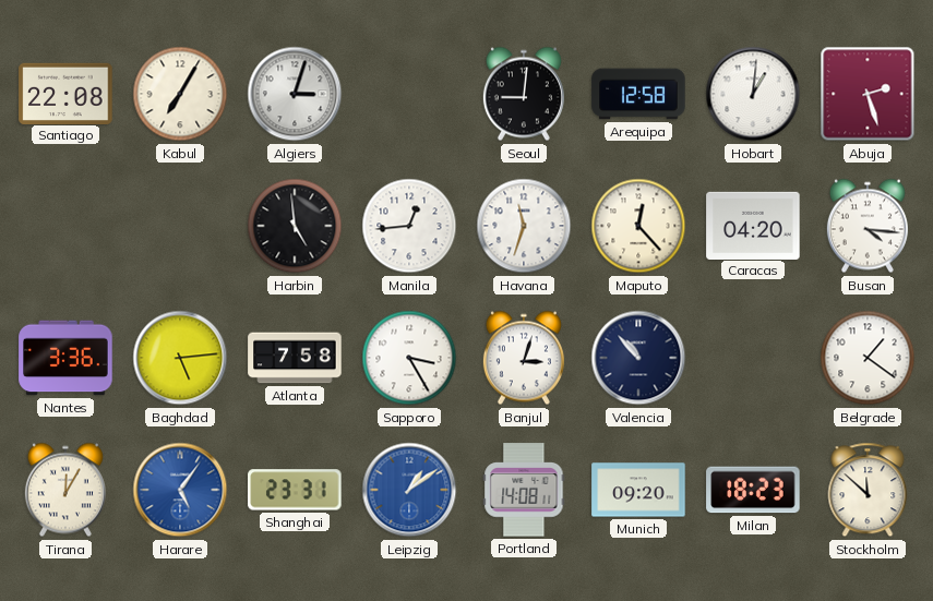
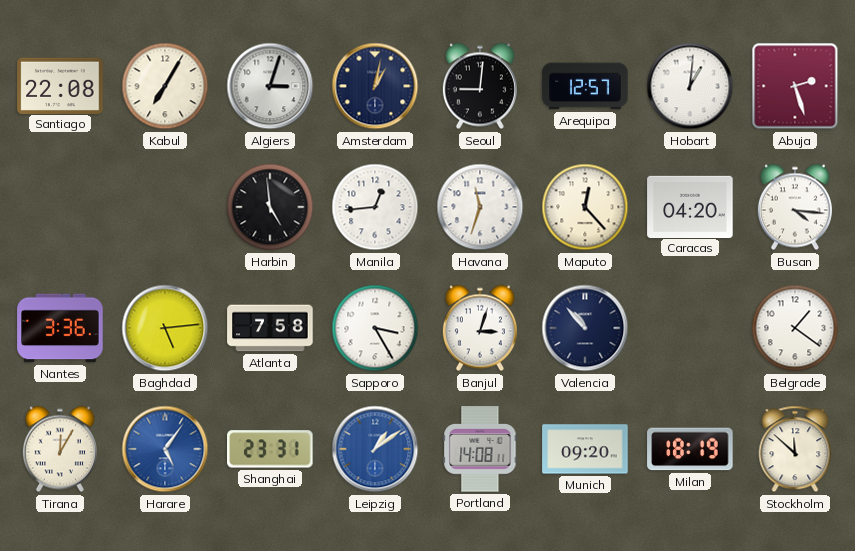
Amsterdam: none -> 1:02 (375, 86)
Arequipa: 12:58 -> 12:57 (585, 86)
Milan: 18:23 -> 18:19 (690, 449)
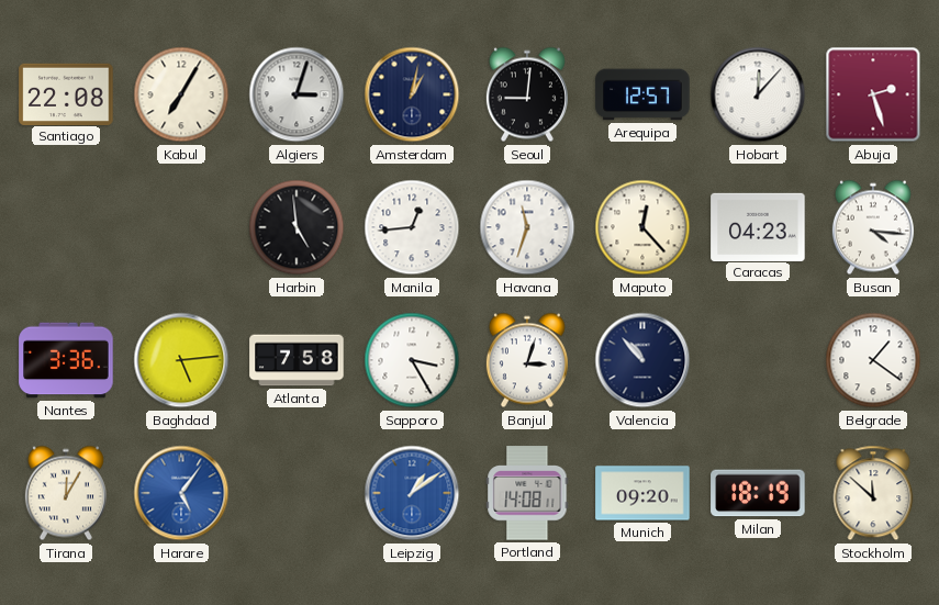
Hobart: 1:01 -> 12:07 (758, 94)
Caracas: 04:20 -> 04:23 (758, 226)
Shanghai: 23:31 -> none (270, 449)
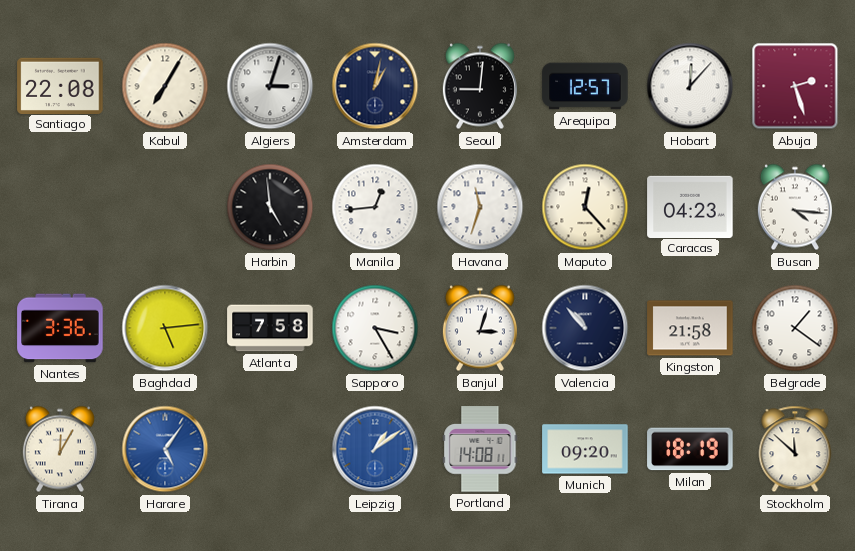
Kingston: none -> 21:58 (690, 328)
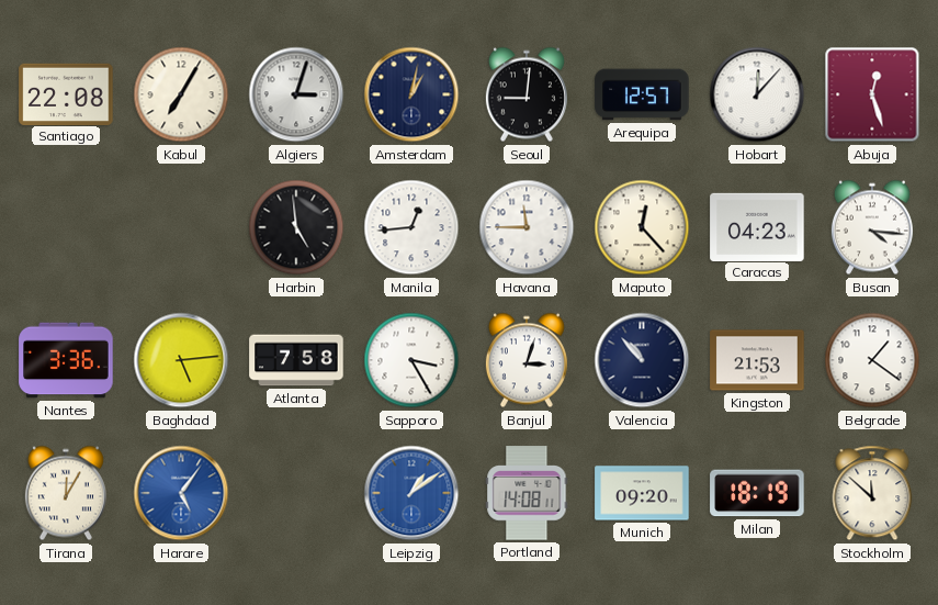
Abuja: 2:27 -> 12:27 (872, 94)
Havana: 11:33 -> 11:45 (527, 227)
Kingston: 21:58 -> 21:53 (757, 360)
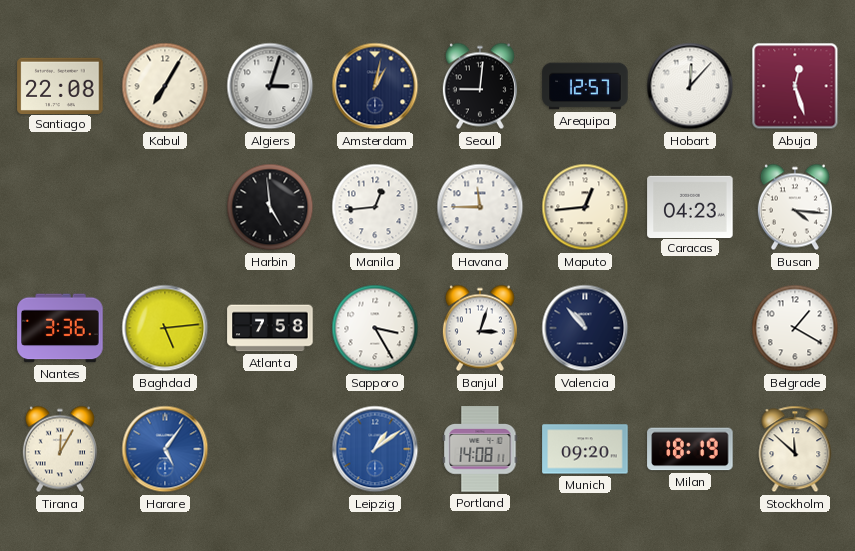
Maputo: 12:23 -> 12:44 (585, 207)
Kingston: 21:53 -> none (757, 360)
Belgrade: 1:21 -> 1:20 (795, 328)
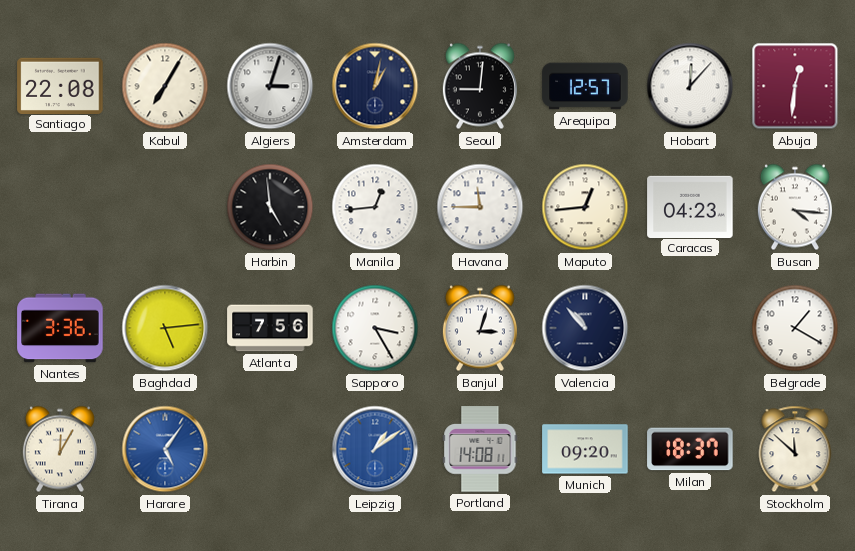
Abuja: 12:27 -> 12:31 (795, 86)
Atlanta: 7:58 -> 7:56 (270, 328)
Milan: 18:19 -> 18:37 (690, 449)
